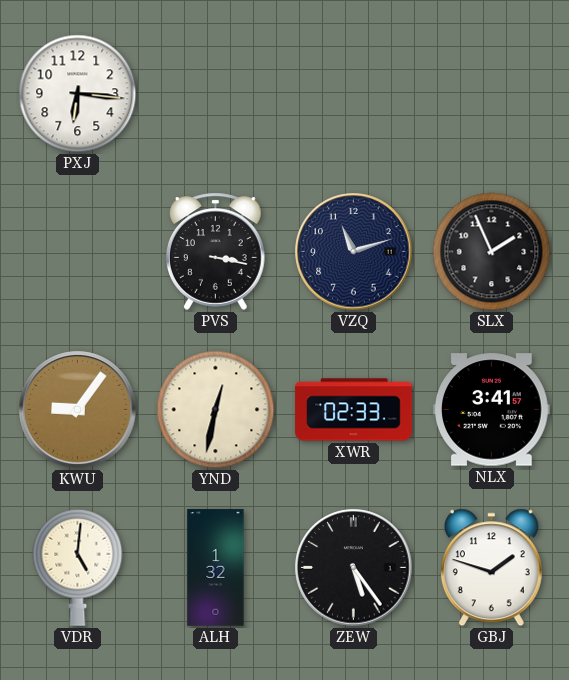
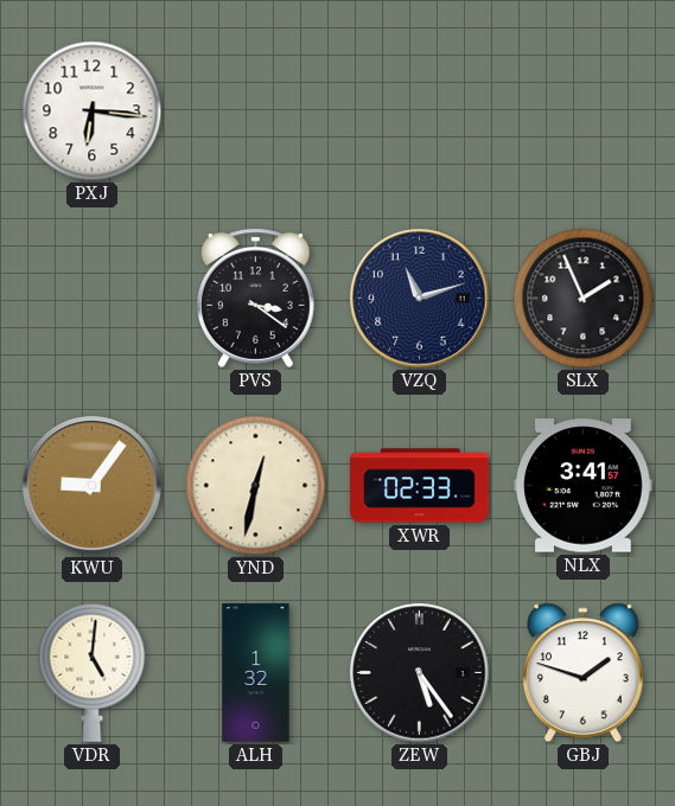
PVS: 3:17 -> 3:21 (256, 298)
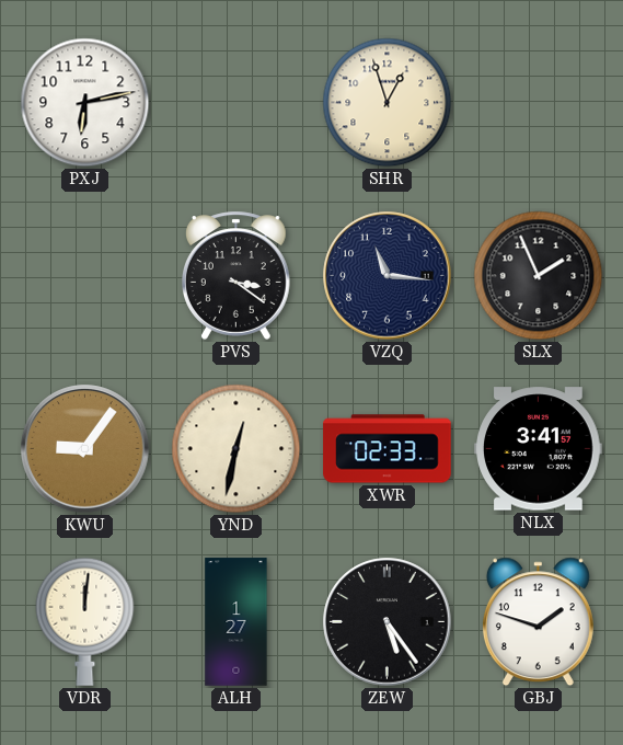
PXJ: 6:16 -> 6:13 (85, 103)
SHR: none -> 12:57 (388, 103)
VZQ: 11:12 -> 11:16 (388, 276)
VDR: 5:01 -> 12:01 (85, 621)
ALH: 1:32 -> 1:27 (236, 622)
